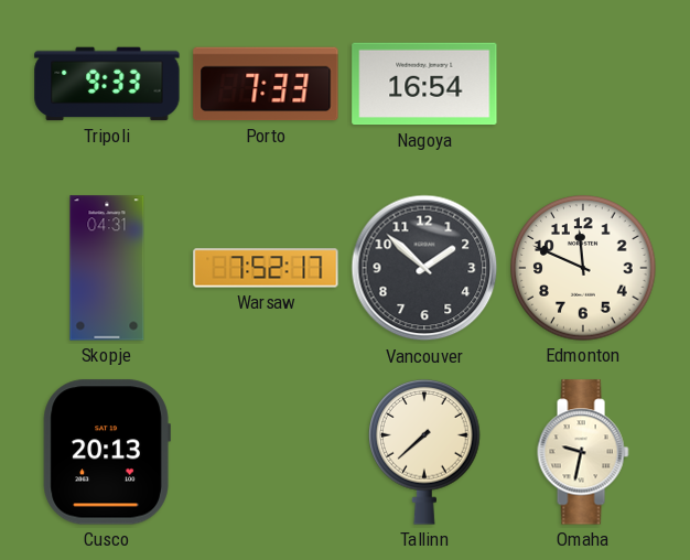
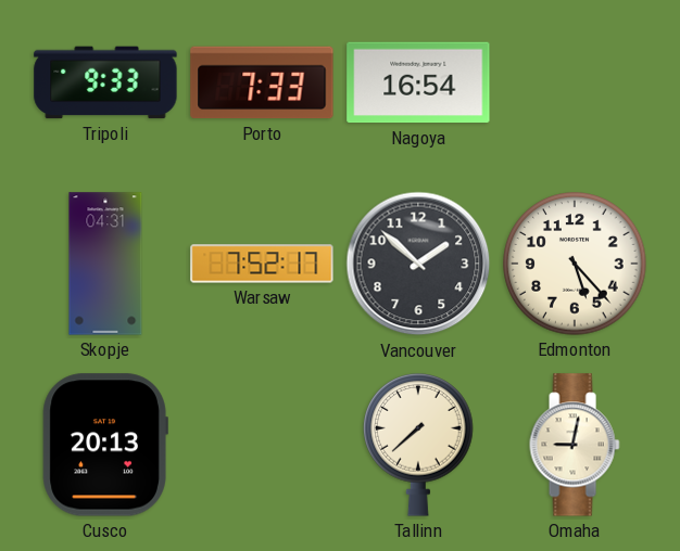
Edmonton: 11:49 -> 5:23 (575, 264)
Omaha: 9:32 -> 9:02 (575, 445)
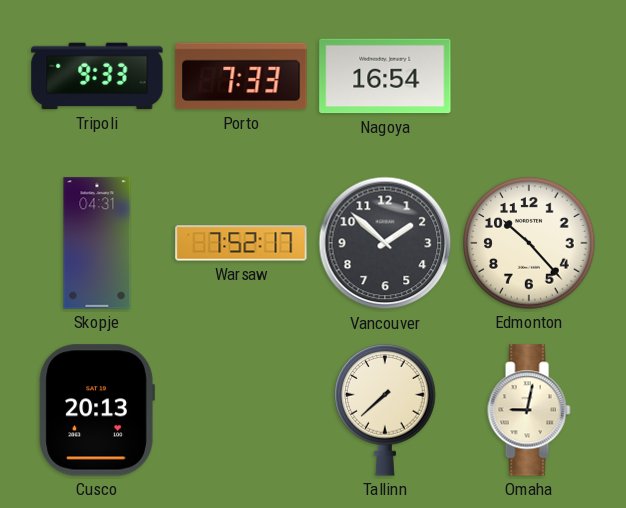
Edmonton: 5:23 -> 10:23 (529, 243)
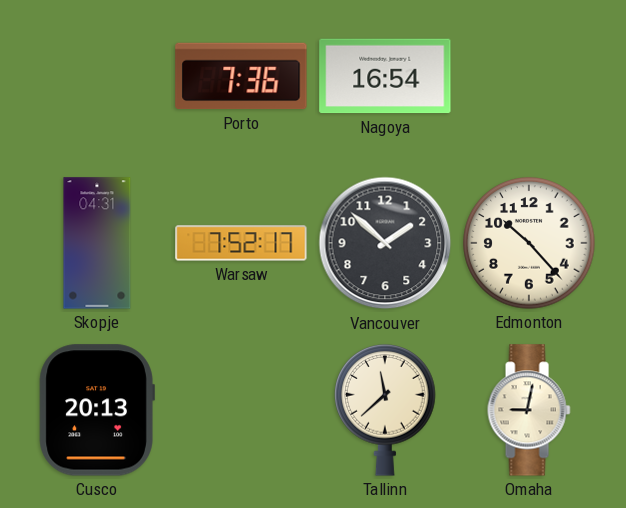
Tripoli: 9:33 -> none (97, 76)
Porto: 7:33 -> 7:36 (241, 76)
Tallinn: 7:38 -> 11:38 (385, 410)
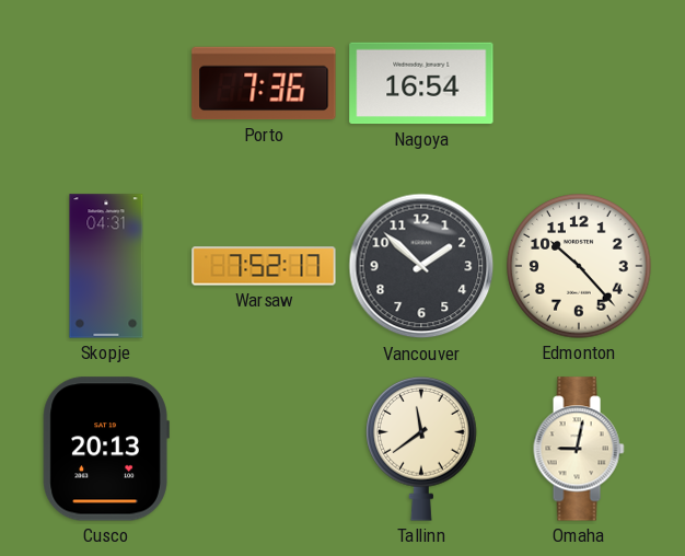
Tallinn: 11:38 -> 11:39 (421, 449)
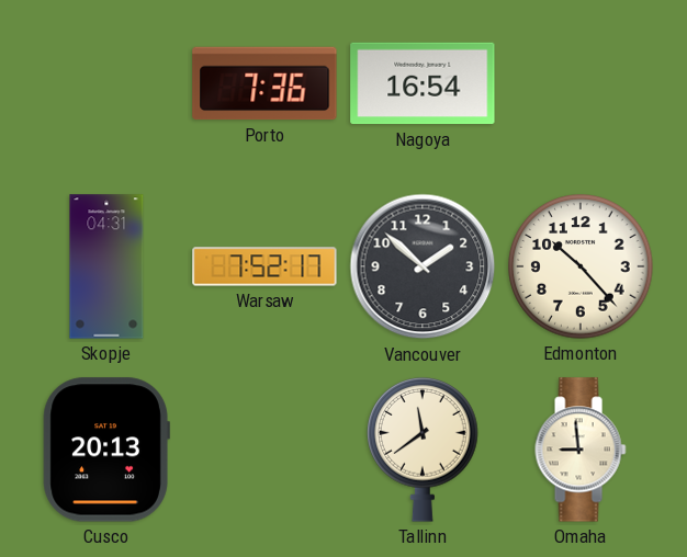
Omaha: 9:02 -> 8:59 (581, 450)
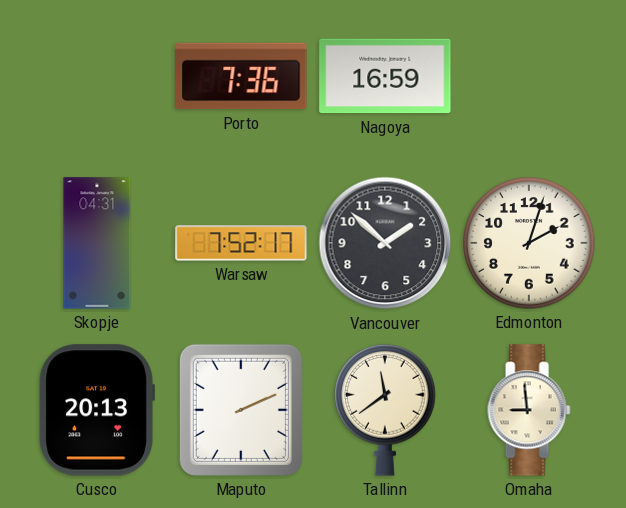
Nagoya: 16:54 -> 16:59 (385, 76)
Edmonton: 10:23 -> 2:03 (529, 243)
Maputo: none -> 2:11 (241, 410)
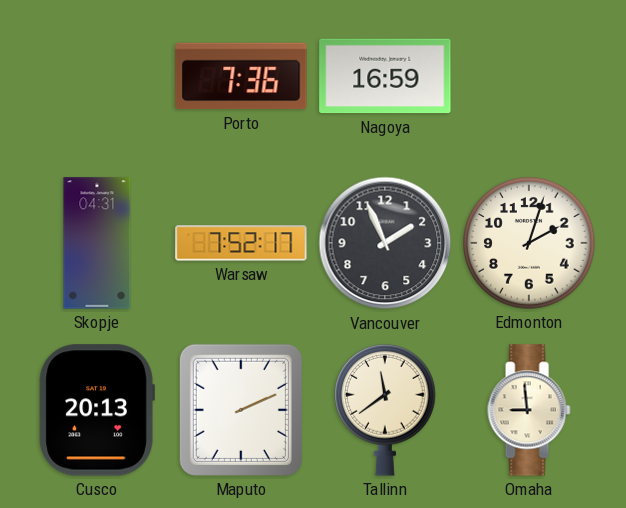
Vancouver: 1:52 -> 1:56 (385, 243)
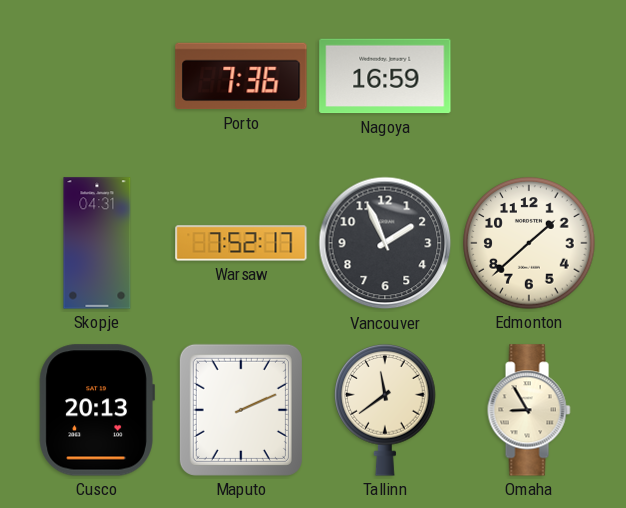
Edmonton: 2:03 -> 1:38 (529, 243)
Omaha: 8:59 -> 8:55 (529, 410)
